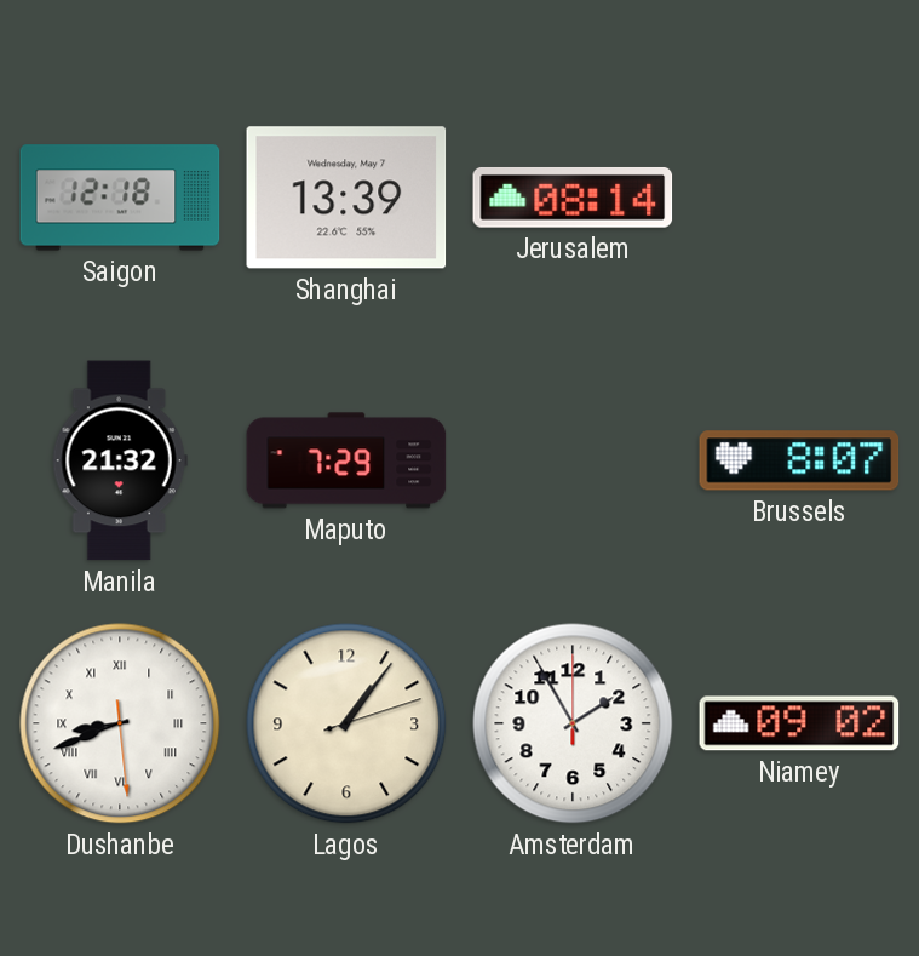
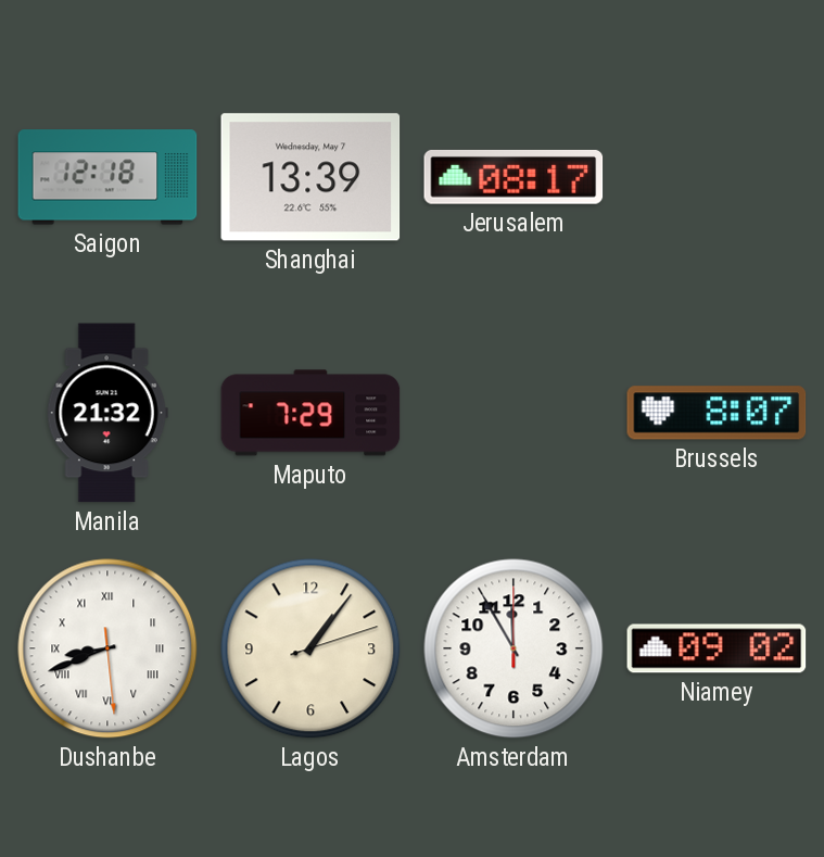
Jerusalem: 08:14 -> 08:17 (514, 177)
Amsterdam: 1:55 -> 11:55 (514, 648)
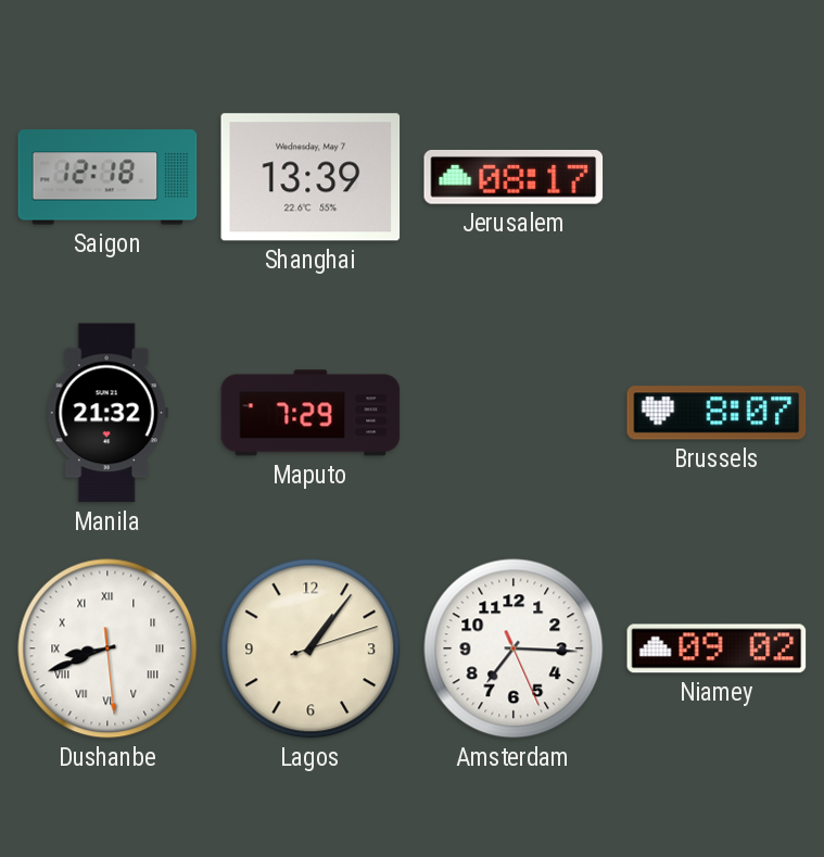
Amsterdam: 11:55 -> 7:15 (514, 648)
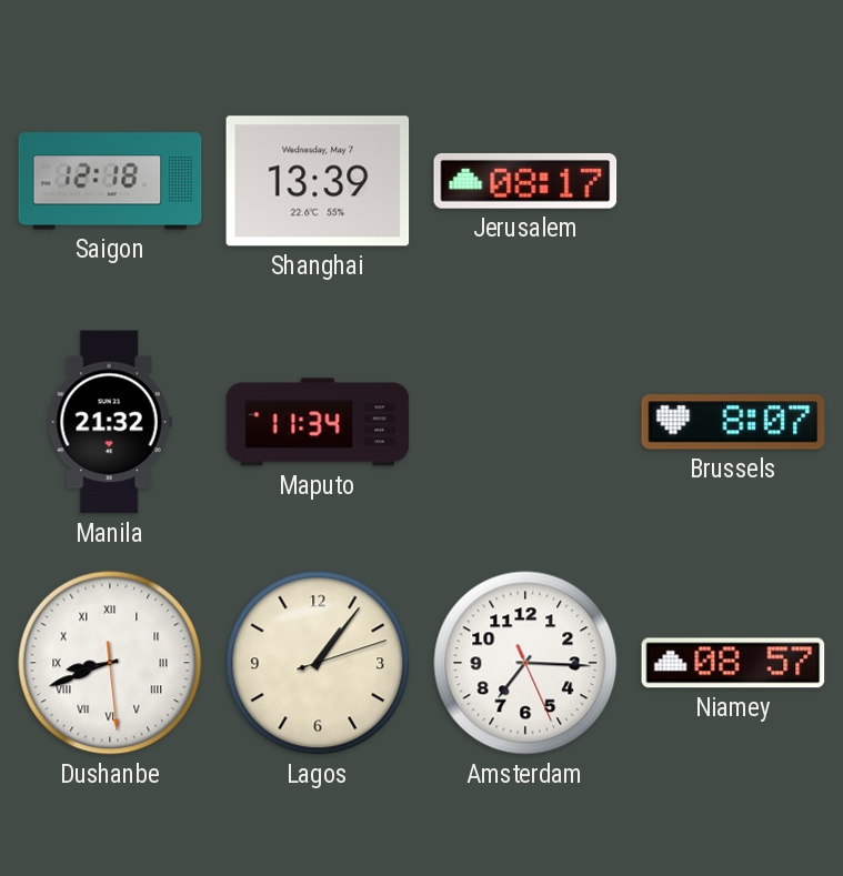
Maputo: 7:29 -> 11:34 (318, 422)
Niamey: 09:02 -> 08:57 (733, 663)
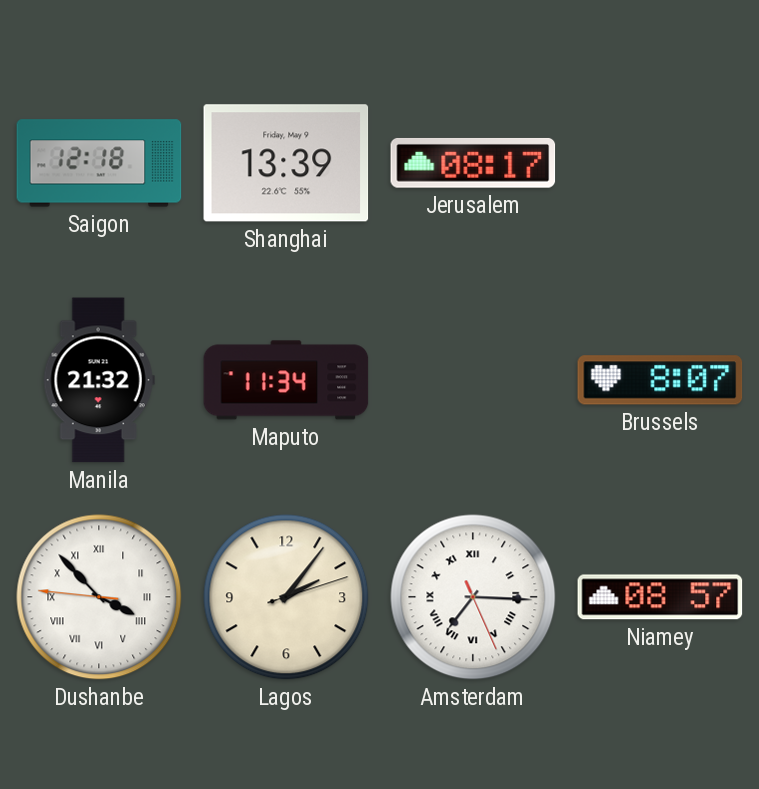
Shanghai date: Wednesday, May 7 -> Friday, May 9 (286, 163)
Dushanbe: 8:41 -> 3:52 (99, 597)
Lagos: 1:06 -> 2:06 (286, 597)
Amsterdam numerals: Arabic -> Roman (473, 597)
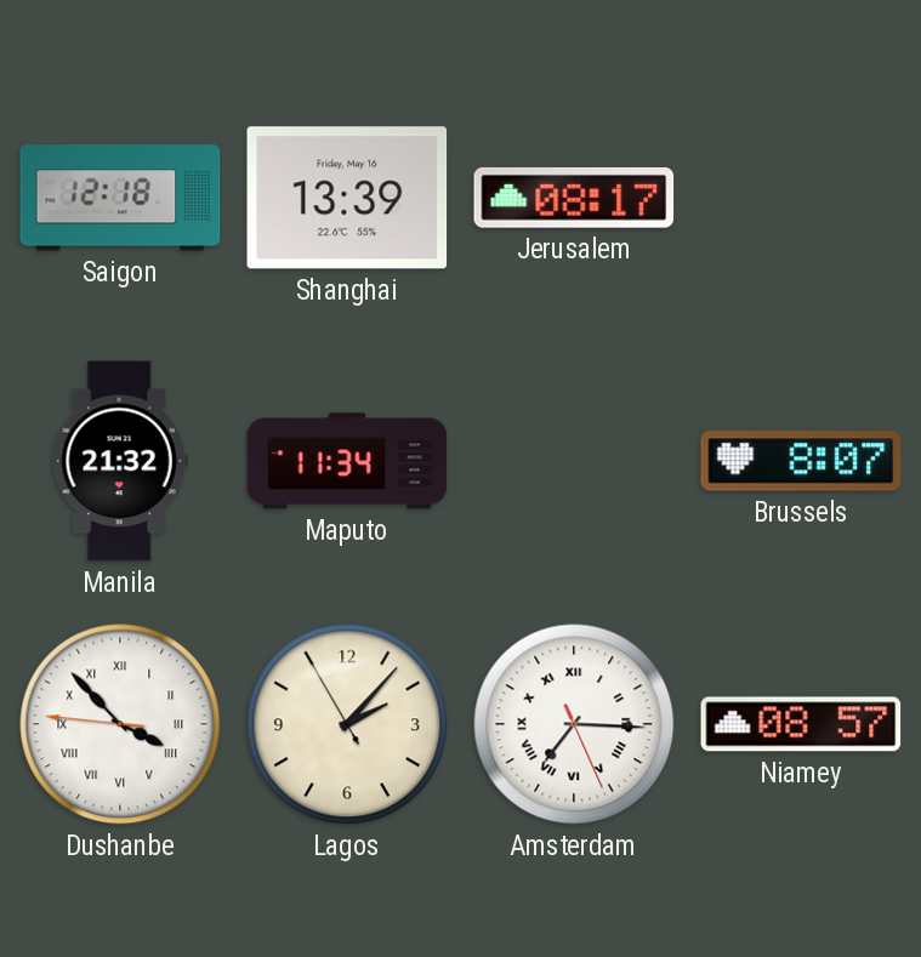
Shanghai date: Friday, May 9 -> Friday, May 16 (347, 198)
Lagos: 2:06:12 -> 2:06:55 (347, 724)
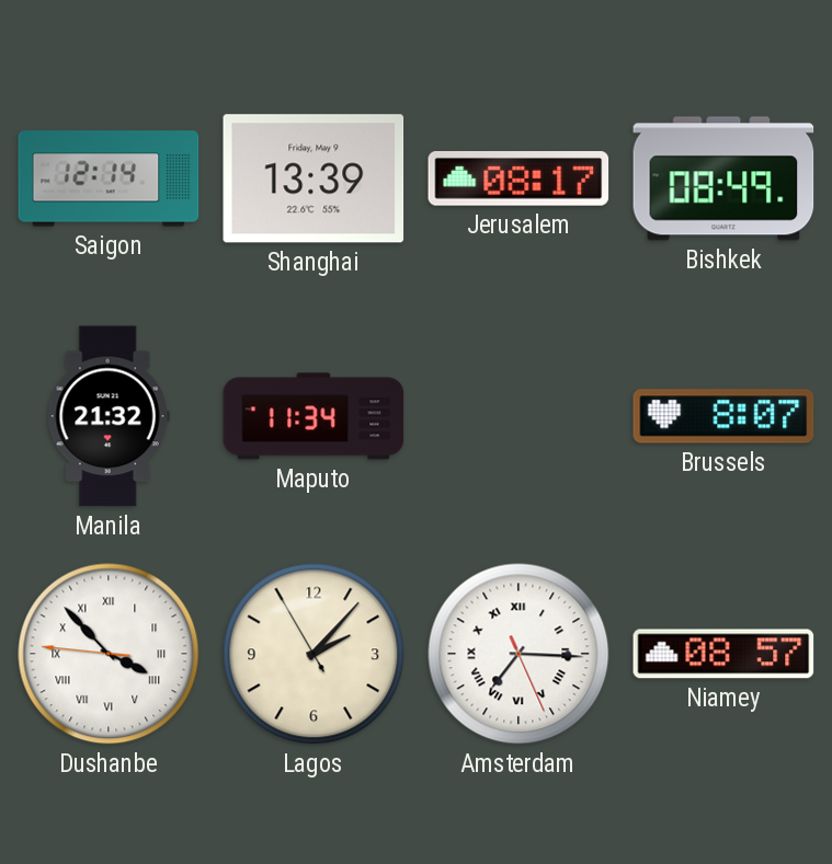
Saigon: 12:18 -> 12:14 (109, 178)
Shanghai date: Friday, May 16 -> Friday, May 9 (314, 178)
Bishkek: none -> 08:49 (723, 178)
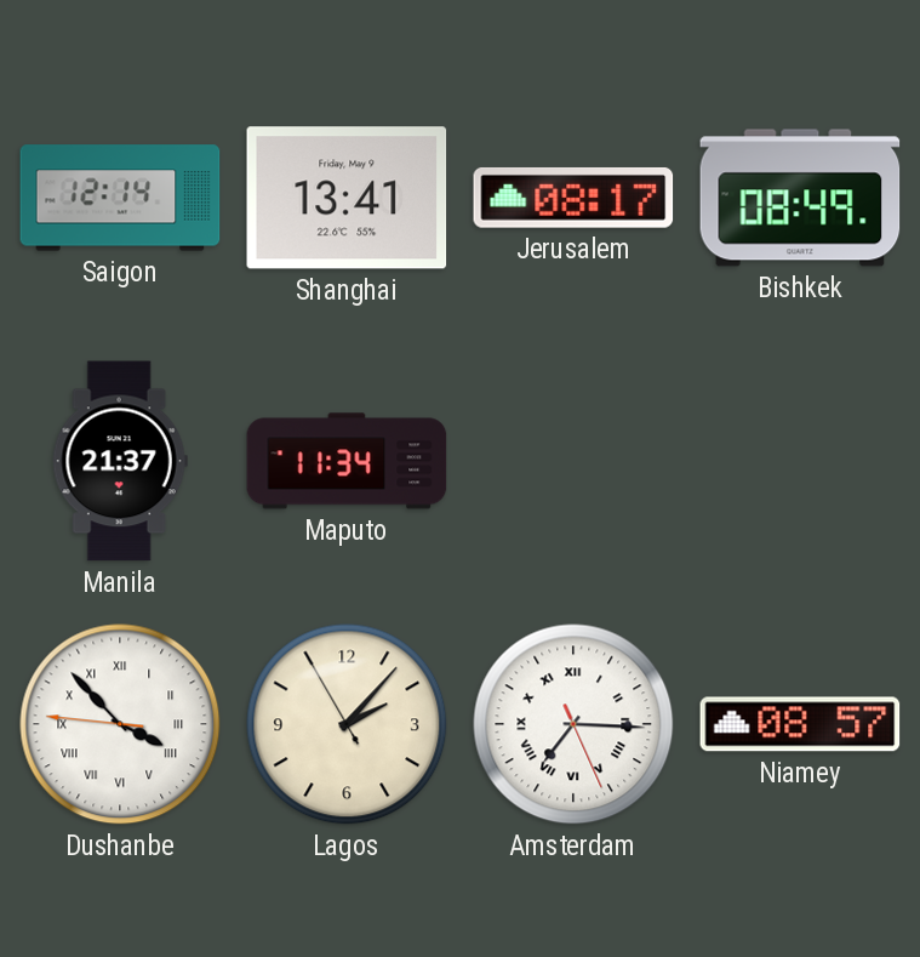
Shanghai: 13:39 -> 13:41 (347, 198)
Manila: 21:32 -> 21:37 (120, 461)
Brussels: 8:07 -> none (723, 416)
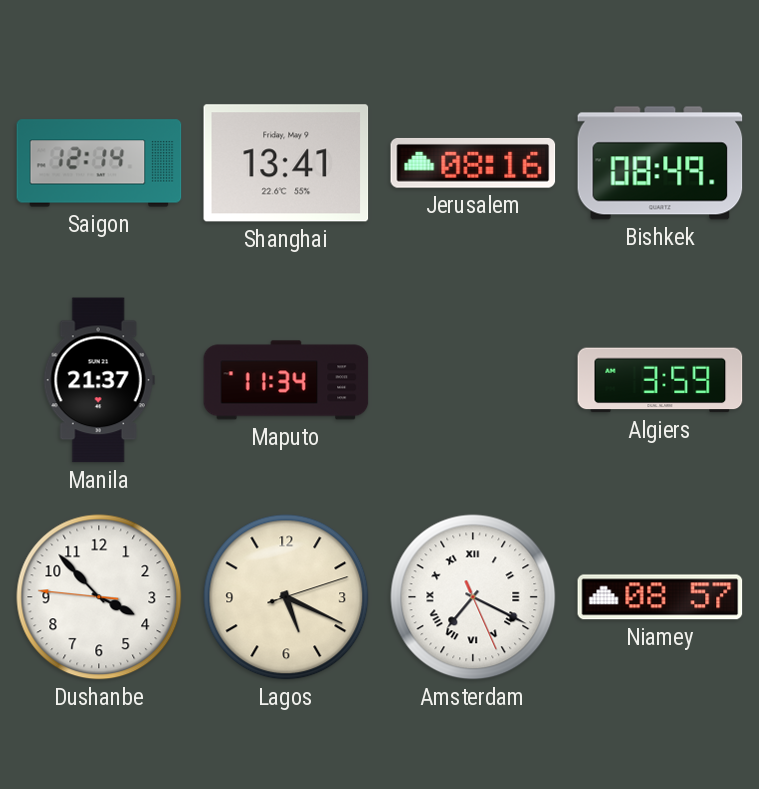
Jerusalem: 08:17 -> 08:16 (473, 163)
Algiers: none -> 3:59 (660, 380)
Dushanbe numerals: Roman -> Arabic (99, 597)
Lagos: 2:06 -> 5:19 (286, 597)
Amsterdam: 7:15 -> 7:19 (473, 597)
